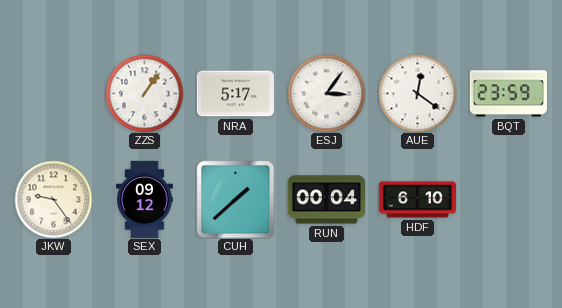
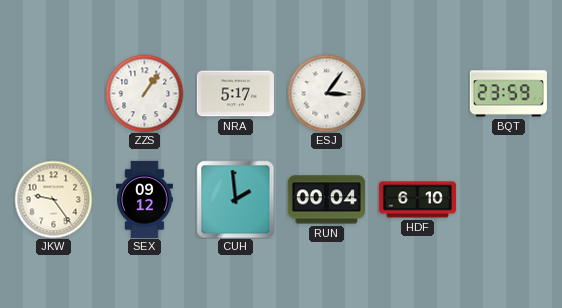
AUE: 12:21 -> none (417, 93)
CUH: 1:38 -> 1:59 (235, 199)
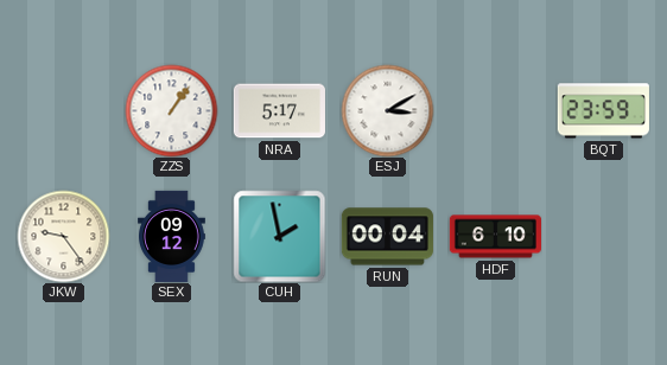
ESJ: 3:06 -> 3:10 (387, 110)
CUH: 1:59 -> 1:58 (279, 236)
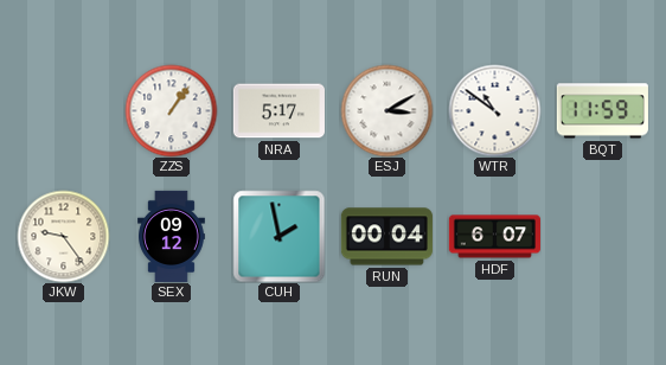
WTR: none -> 10:51 (494, 110)
BQT: 23:59 -> 11:59 (602, 111)
HDF: 6:10 -> 6:07 (494, 237)
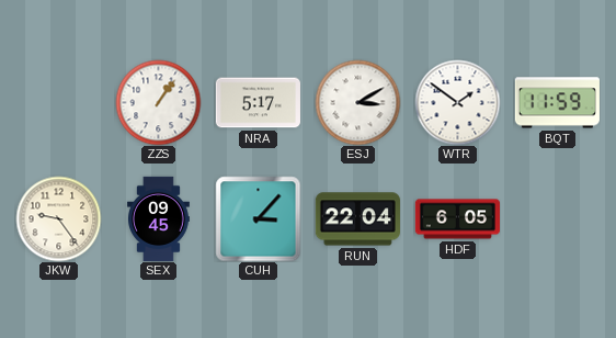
WTR: 10:51 -> 1:51 (457, 102)
SEX: 09:12 -> 09:45 (159, 218)
CUH: 1:58 -> 3:07 (258, 218)
RUN: 00:04 -> 22:04 (357, 219)
HDF: 6:07 -> 6:05 (457, 219)
